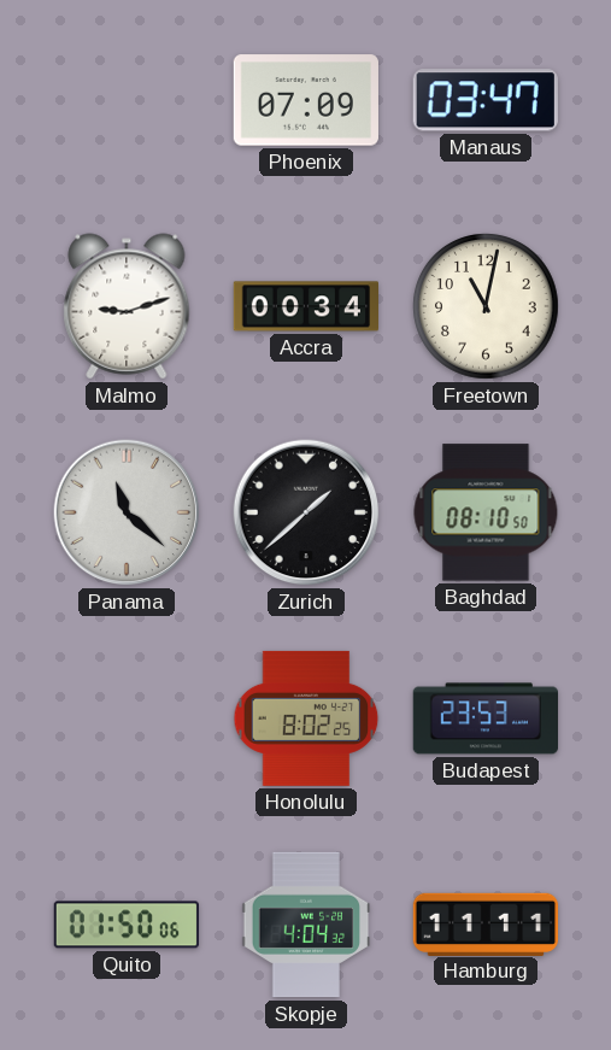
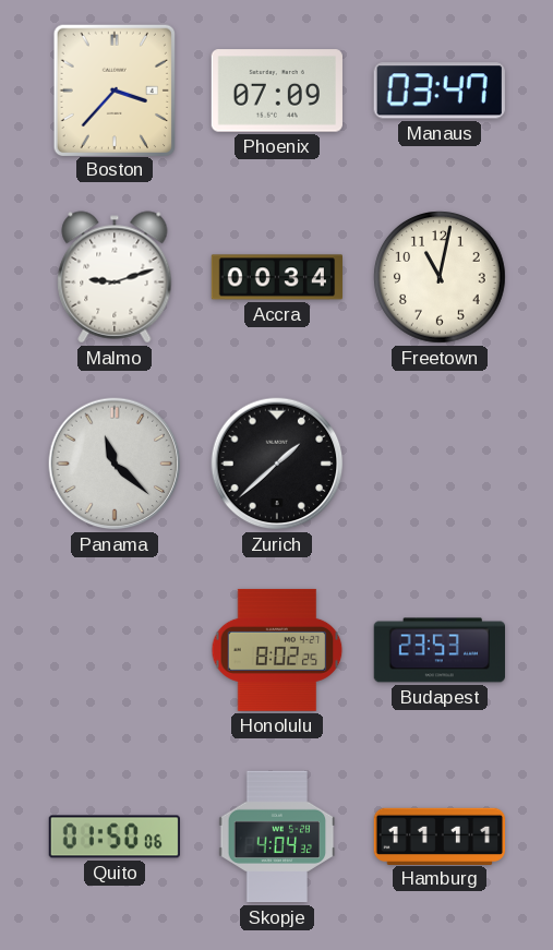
Boston: none -> 3:37 (113, 89)
Baghdad: 08:10 -> none (486, 512)
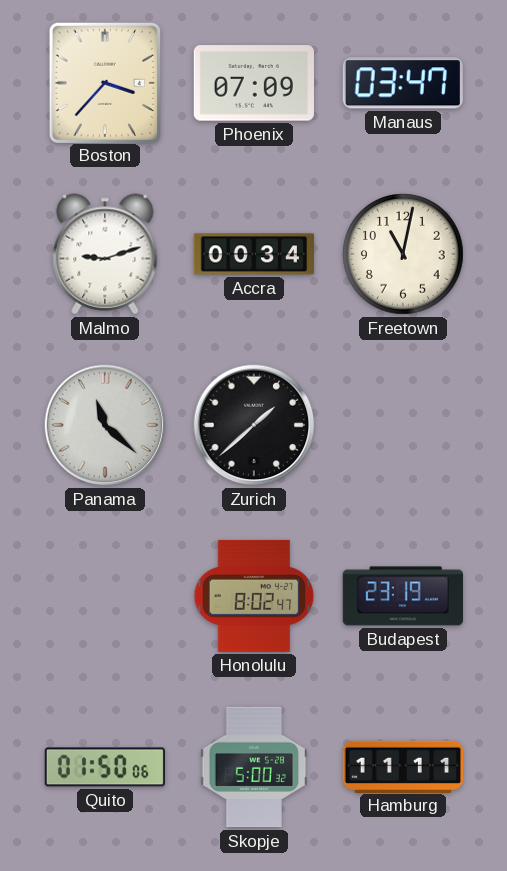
Honolulu: 8:02:25 -> 8:02:47 (254, 596)
Budapest: 23:53 -> 23:19 (402, 596)
Skopje: 4:04 -> 5:00 (254, 767)
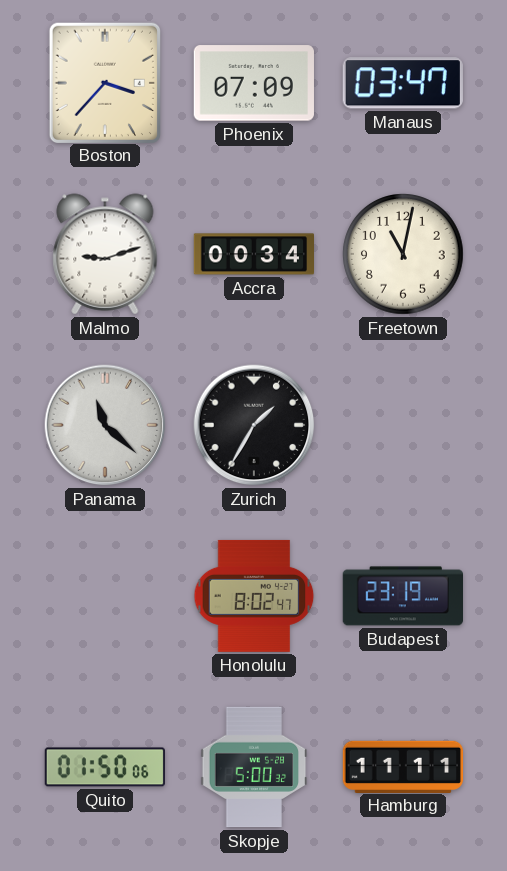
Zurich: 1:38 -> 1:35 (254, 425)
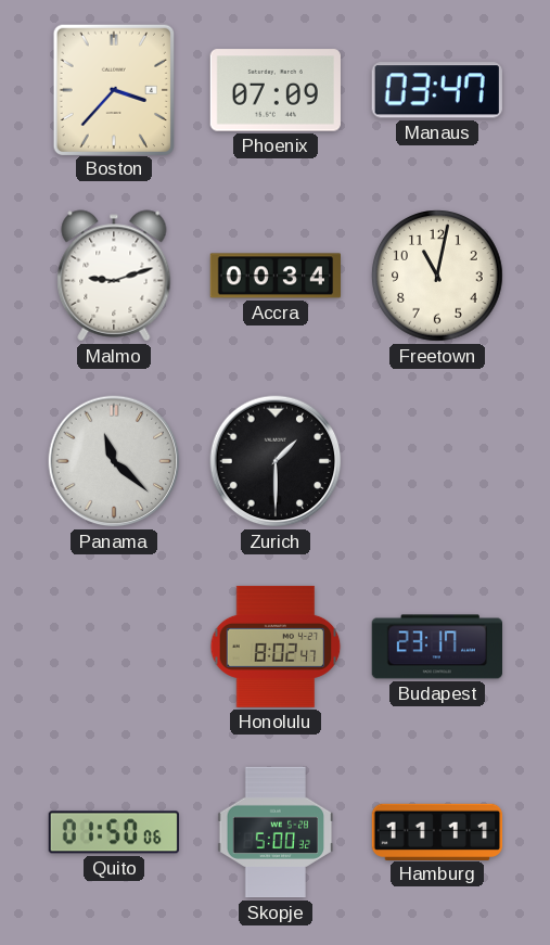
Zurich: 1:35 -> 1:30 (276, 461)
Budapest: 23:19 -> 23:17 (436, 647)
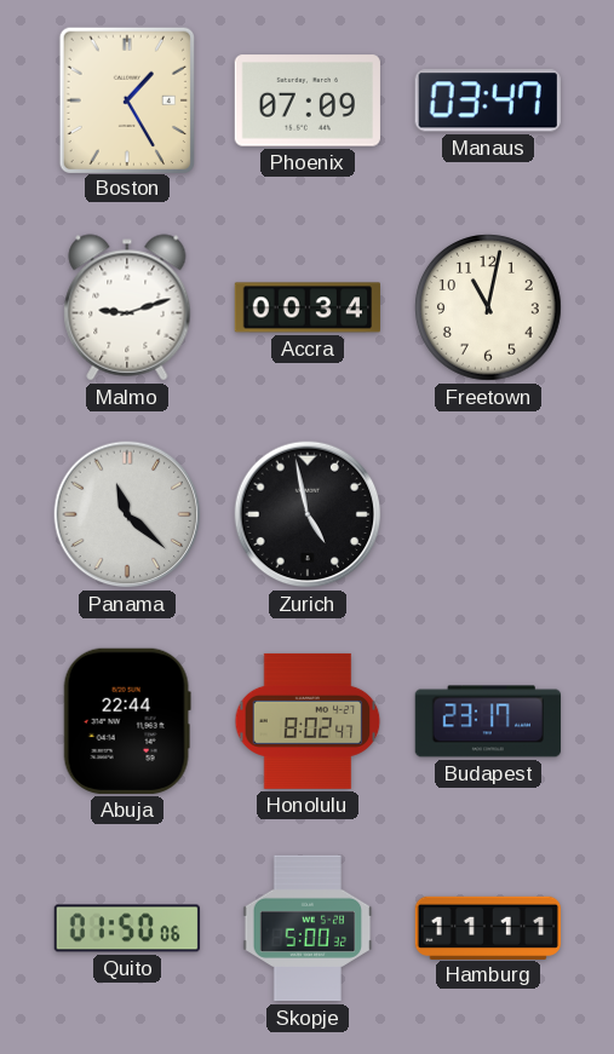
Boston: 3:37 -> 1:25 (126, 99)
Zurich: 1:30 -> 4:58 (308, 514)
Abuja: none -> 22:44 (127, 721)
